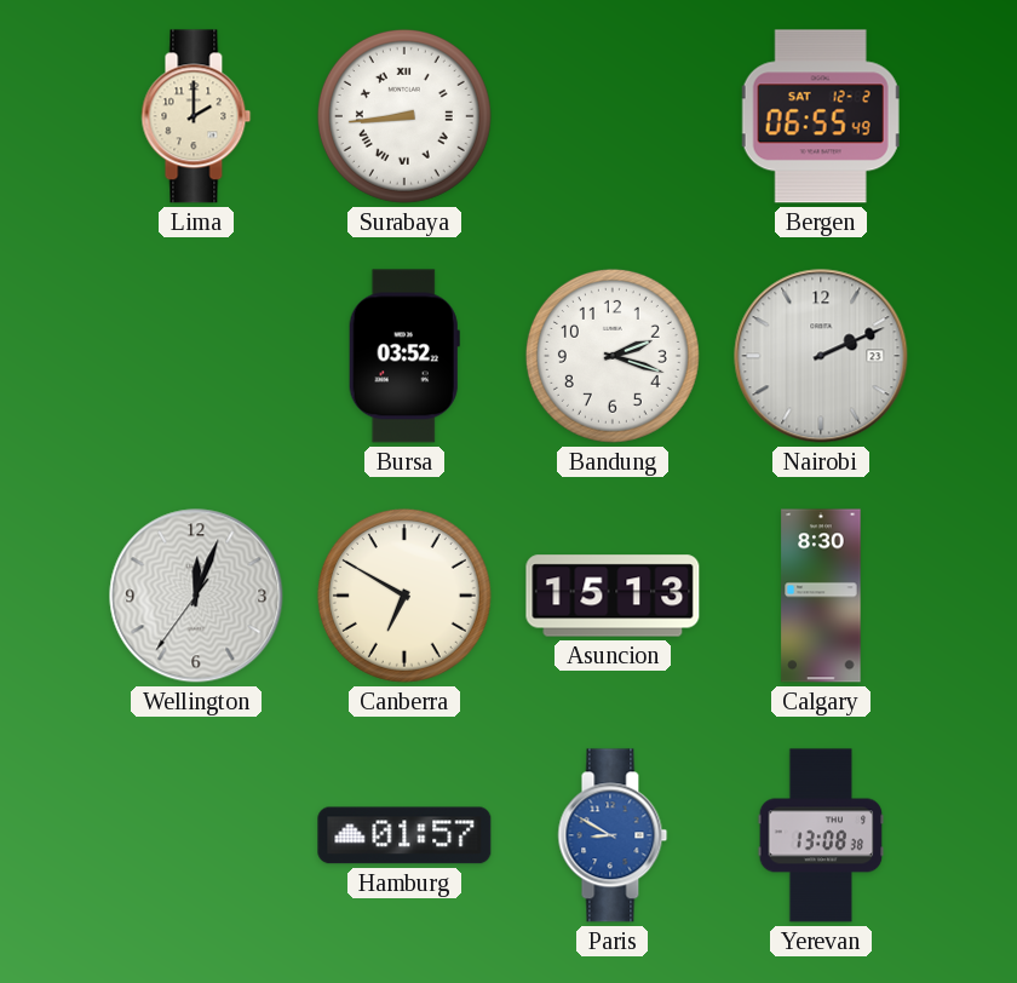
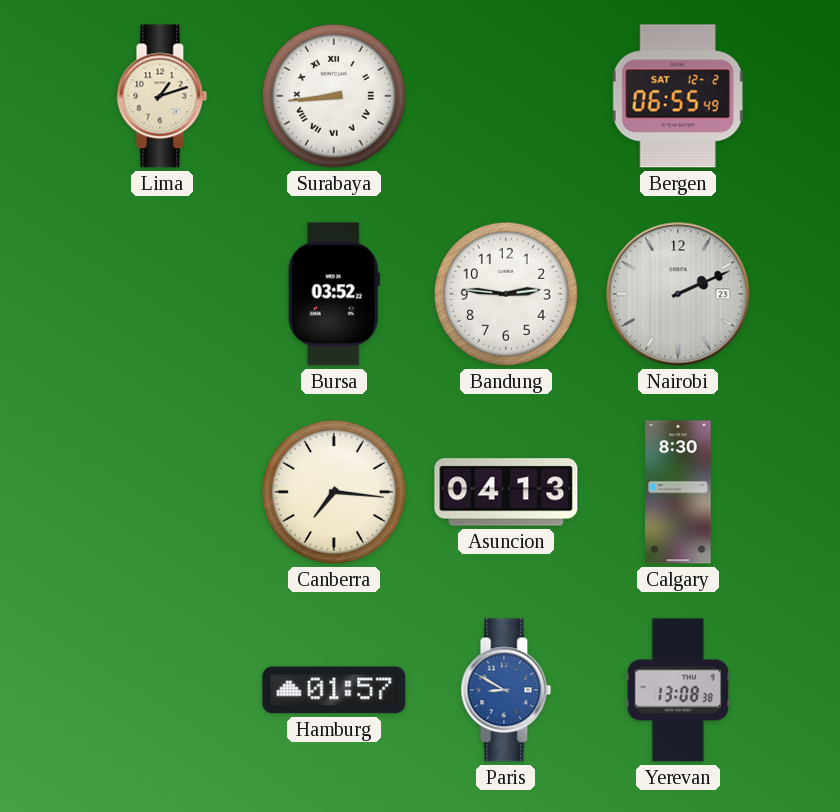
Lima: 2:00 -> 1:12 (162, 96)
Bandung: 2:18 -> 2:46 (506, 294)
Wellington: 12:03 -> none (196, 596)
Canberra: 6:50 -> 7:16 (334, 492)
Asuncion: 15:13 -> 04:13 (506, 492)
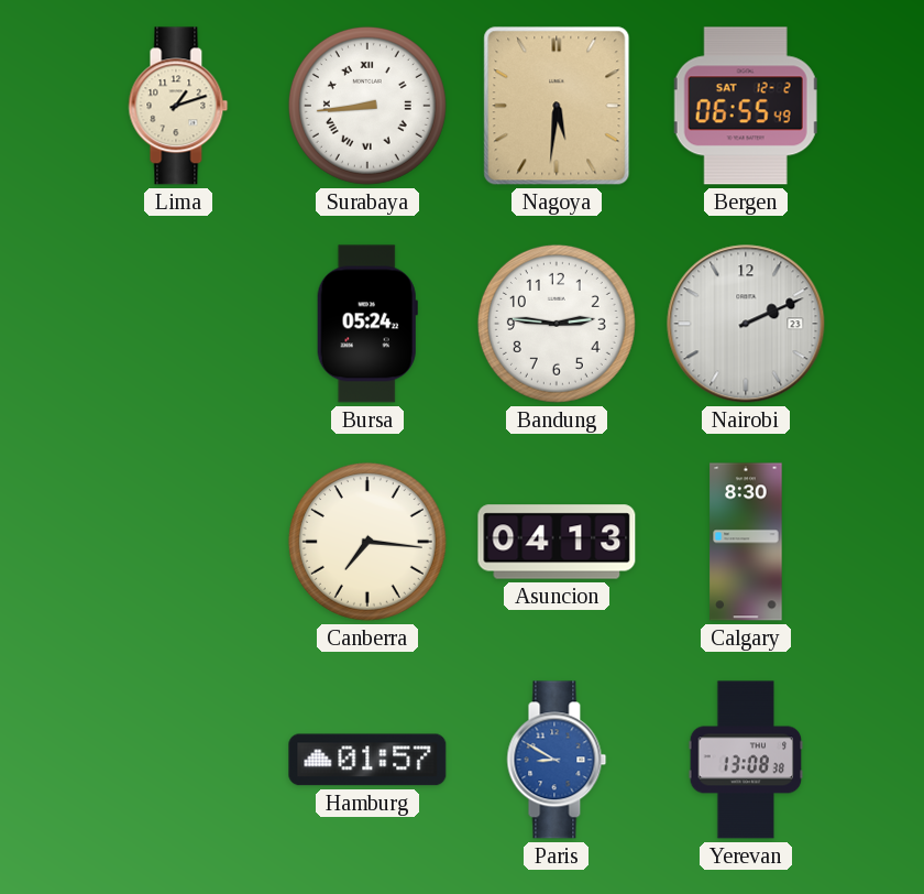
Nagoya: none -> 5:31 (557, 106)
Bursa: 03:52 -> 05:24 (367, 324)
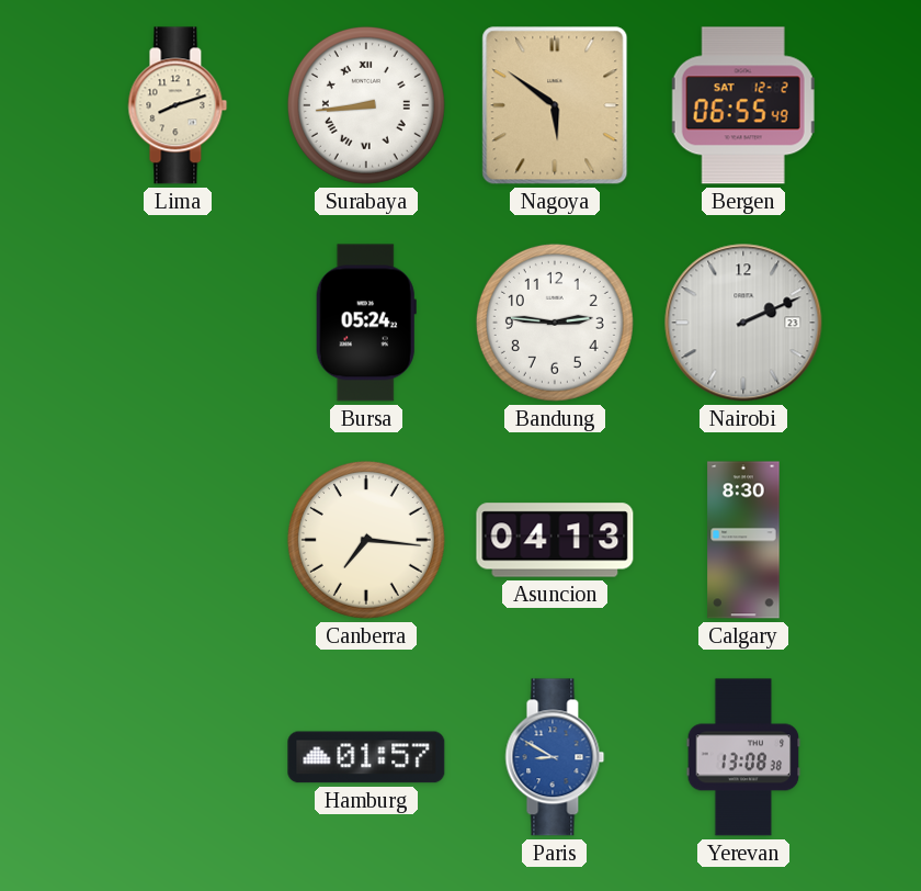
Lima: 1:12 -> 8:12 (178, 105)
Nagoya: 5:31 -> 5:51 (555, 105)
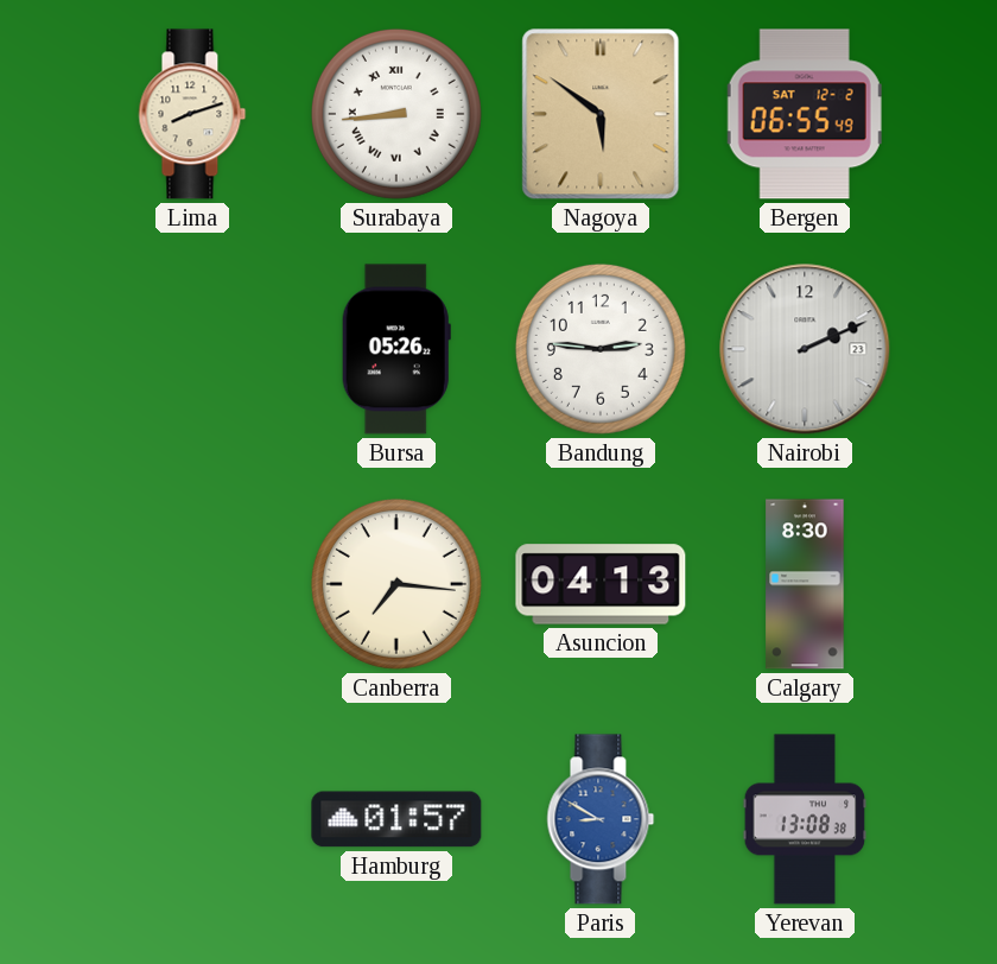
Bursa: 05:24 -> 05:26 (396, 349)
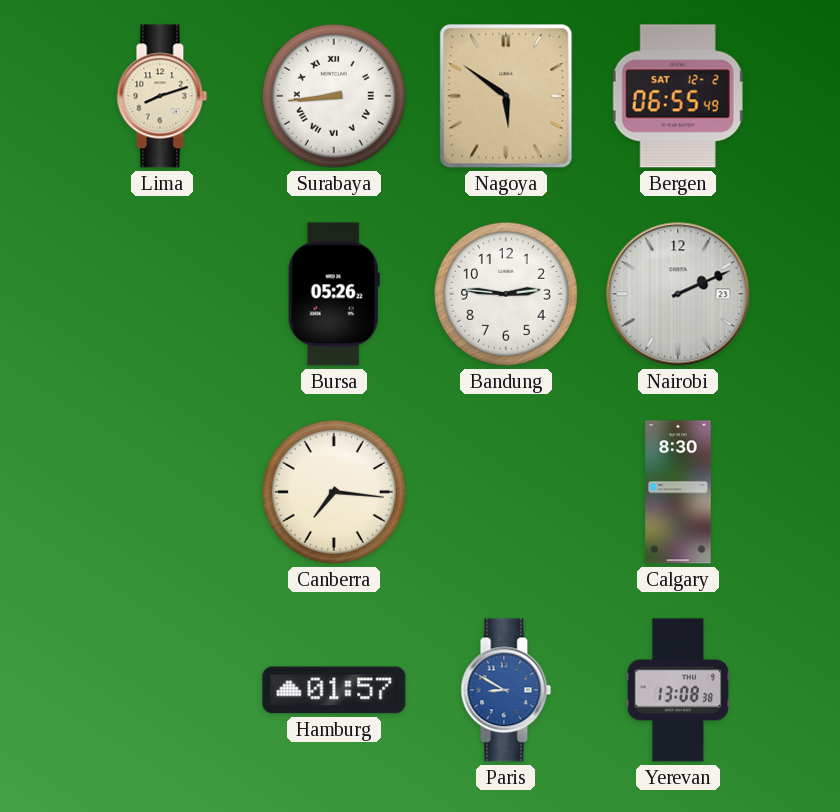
Asuncion: 04:13 -> none (601, 584)
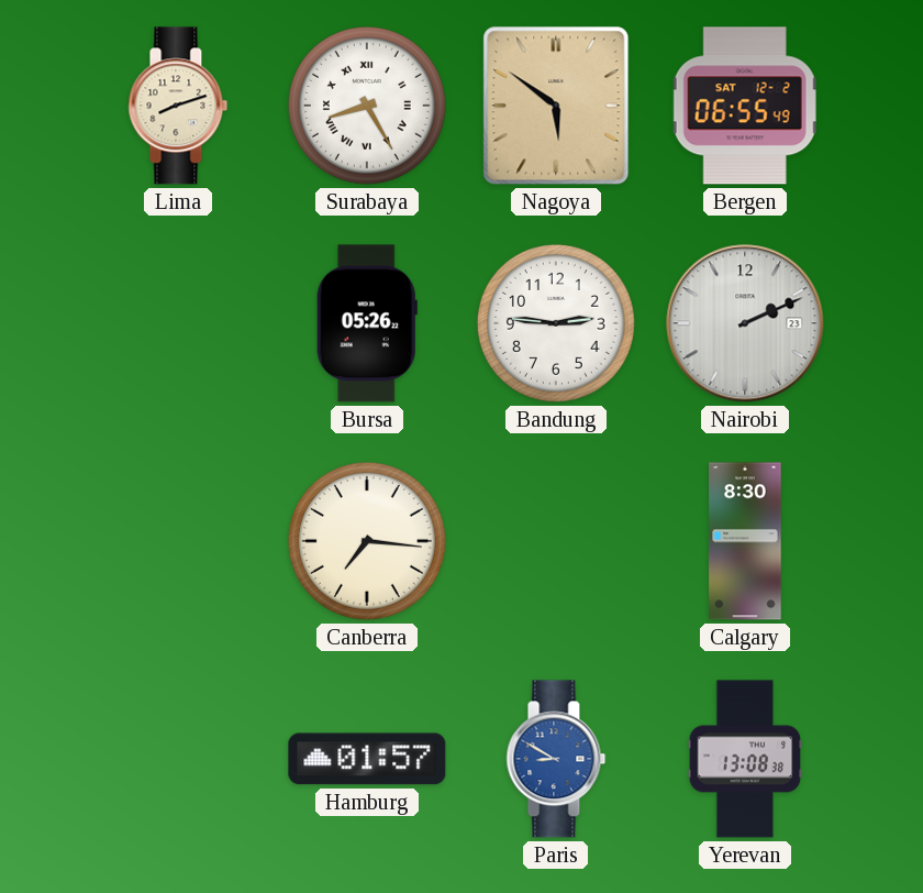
Surabaya: 8:44 -> 8:25 (367, 106)
